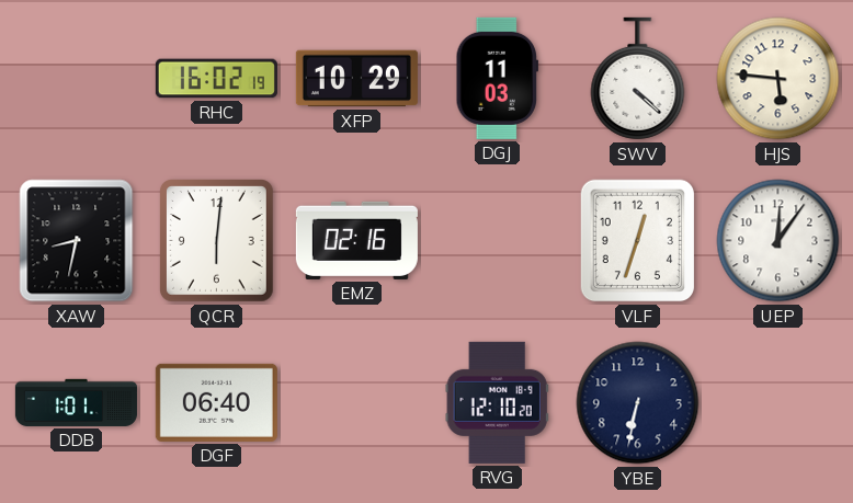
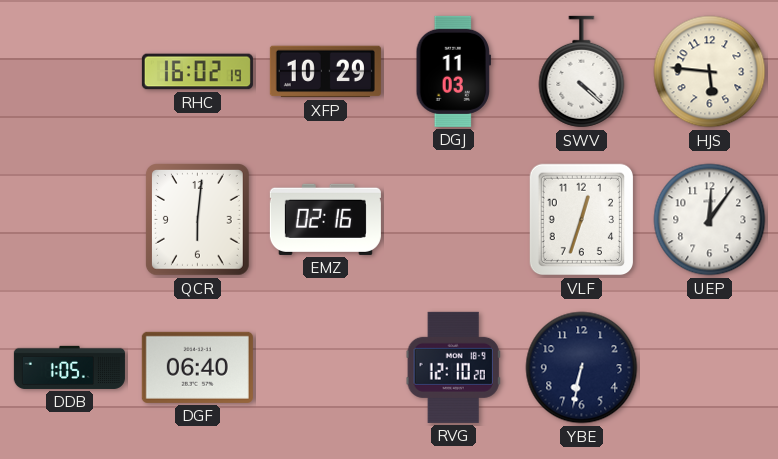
XAW: 8:32 -> none (77, 241)
DDB: 1:01 -> 1:05 (69, 367)
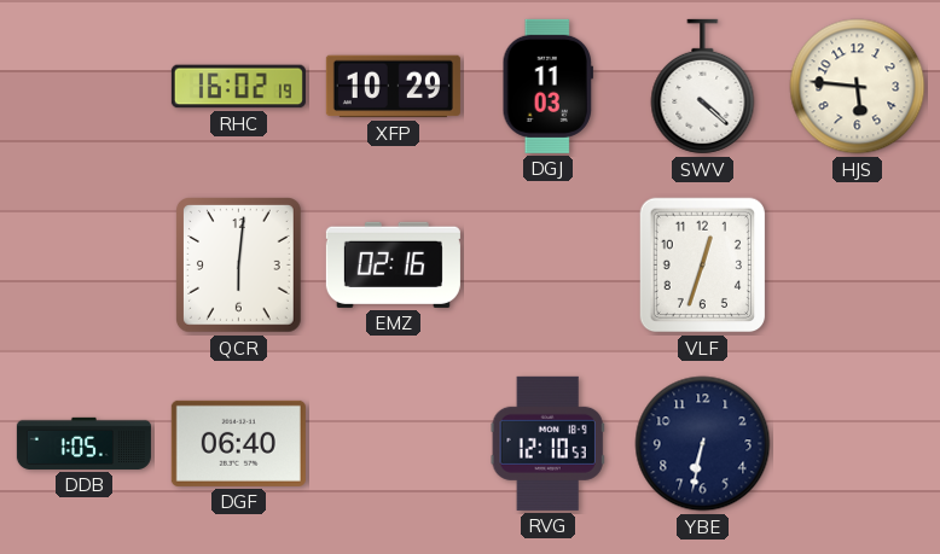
UEP: 12:06 -> none (710, 220)
RVG: 12:10:20 -> 12:10:53 (547, 443)
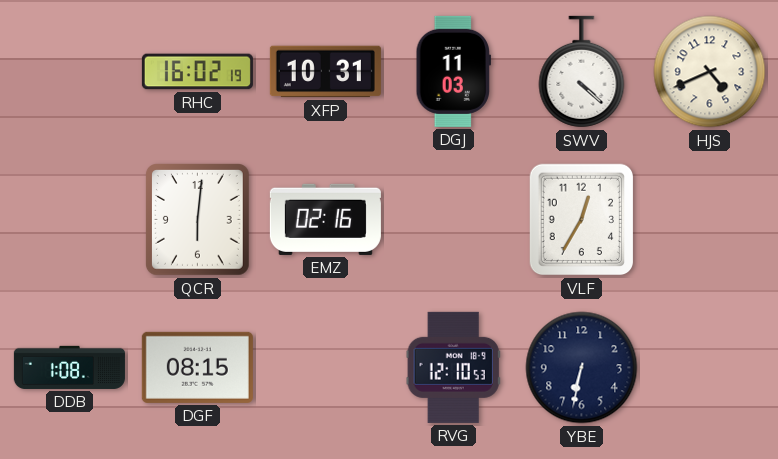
XFP: 10:29 -> 10:31 (325, 72)
HJS: 5:46 -> 4:41 (710, 72)
VLF: 12:33 -> 12:35 (582, 220)
DDB: 1:05 -> 1:08 (69, 367)
DGF: 06:40 -> 08:15 (197, 367)
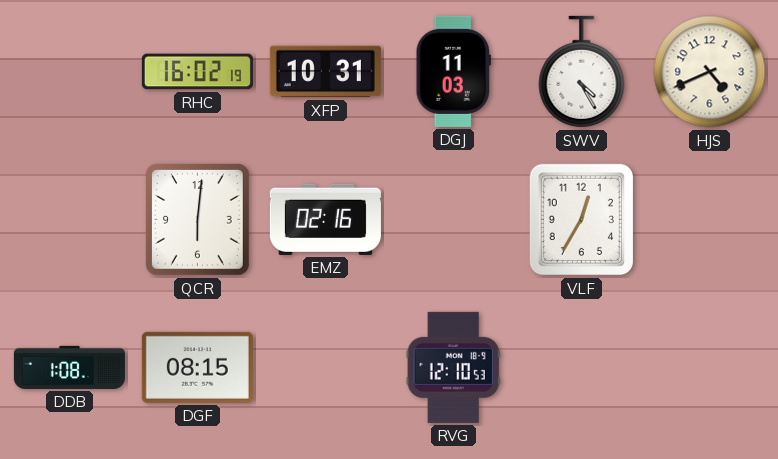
SWV: 4:22 -> 4:25 (582, 72)
YBE: 6:32 -> none (582, 368)
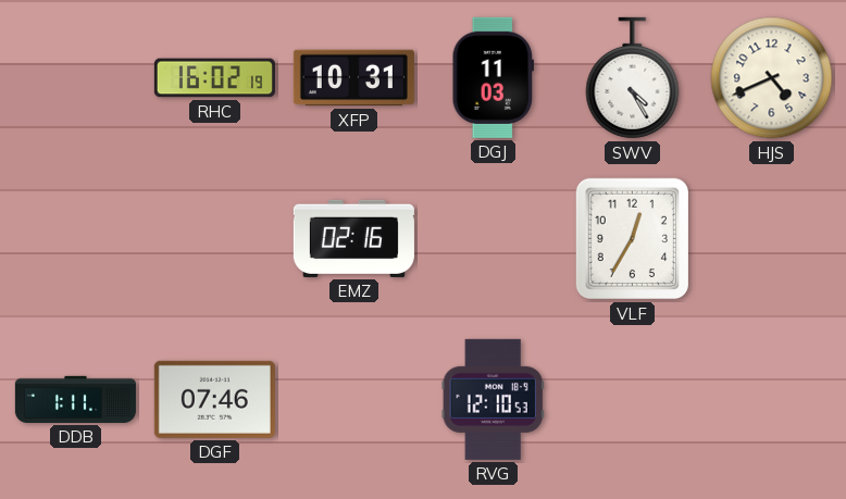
QCR: 6:01 -> none (198, 220)
DDB: 1:08 -> 1:11 (75, 399)
DGF: 08:15 -> 07:46 (214, 399)
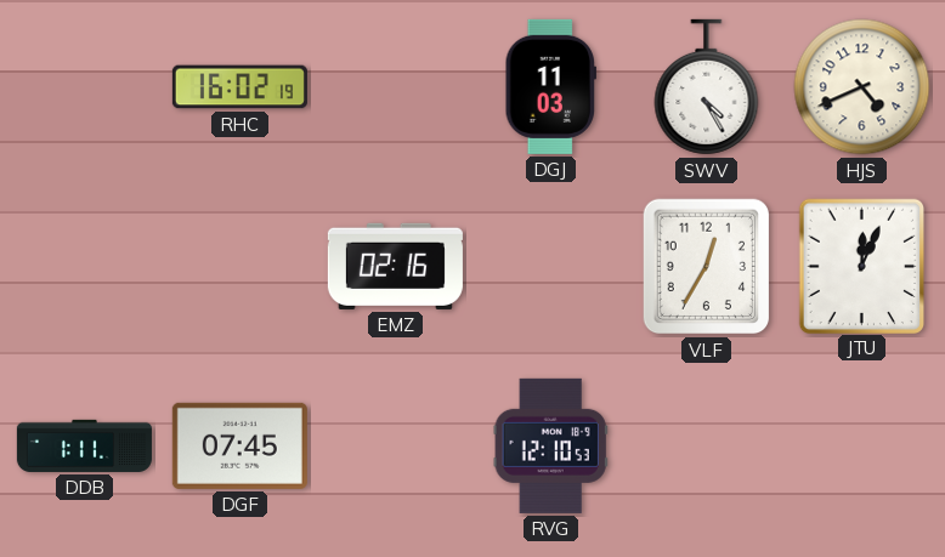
XFP: 10:31 -> none (353, 78)
JTU: none -> 12:04 (861, 266)
DGF: 07:46 -> 07:45 (239, 445)
